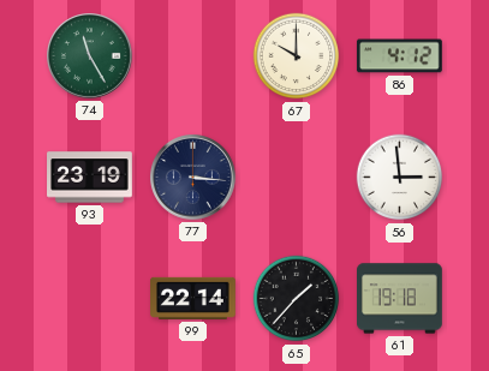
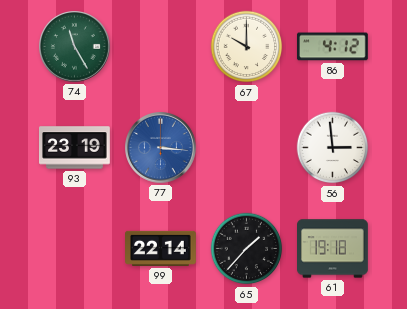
77 dial: navy -> blue (161, 148)
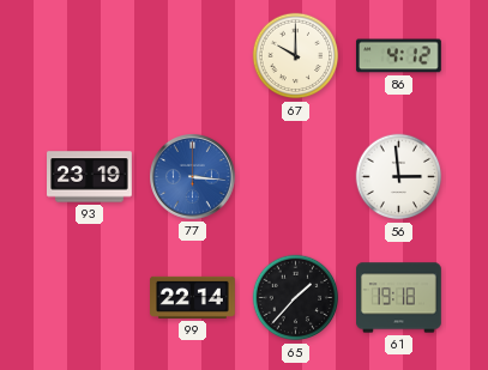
74: 11:25 -> none (75, 47)
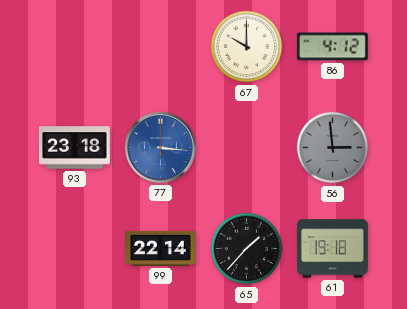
93: 23:19 -> 23:18 (75, 148)
56 dial: white -> grey (333, 148)
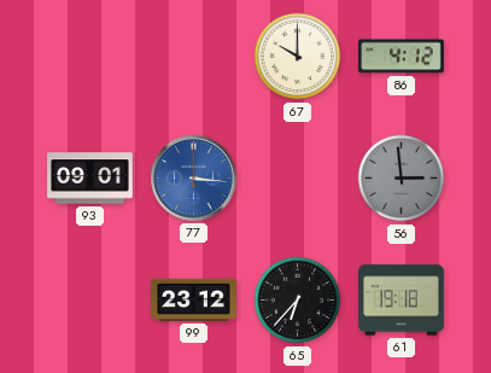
93: 23:18 -> 09:01 (90, 179)
99: 22:14 -> 23:12 (194, 299)
65: 1:37 -> 6:37 (298, 301)
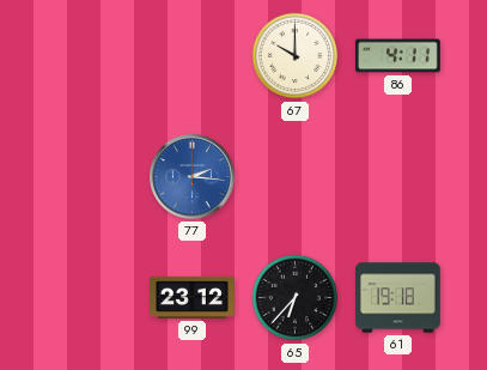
86: 4:12 -> 4:11 (397, 56)
93: 09:01 -> none (90, 179)
77: 3:16 -> 2:16 (193, 177)
56: 2:59 -> none (402, 179)
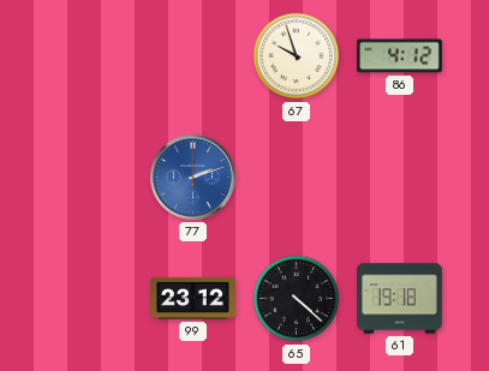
67: 10:00 -> 9:57 (297, 56)
86: 4:11 -> 4:12 (399, 56)
77: 2:16 -> 2:12 (193, 178)
65: 6:37 -> 4:22 (297, 299)
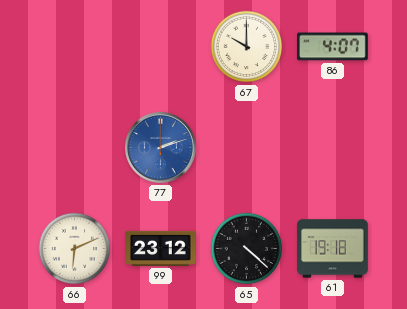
67: 9:57 -> 10:00 (247, 47)
86: 4:12 -> 4:07 (332, 47)
66: none -> 6:11 (75, 249)
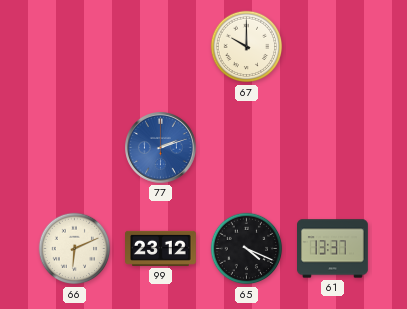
86: 4:07 -> none (332, 47)
65: 4:22 -> 4:19 (247, 249)
61: 19:18 -> 13:37 (333, 249)
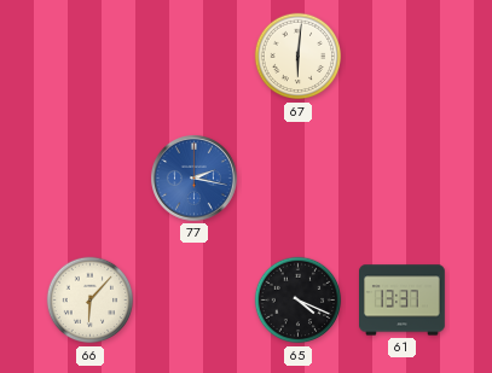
67: 10:00 -> 6:01 (299, 57)
77: 2:12 -> 2:17 (195, 179)
66: 6:11 -> 6:07 (91, 301)
99: 23:12 -> none (161, 248)
